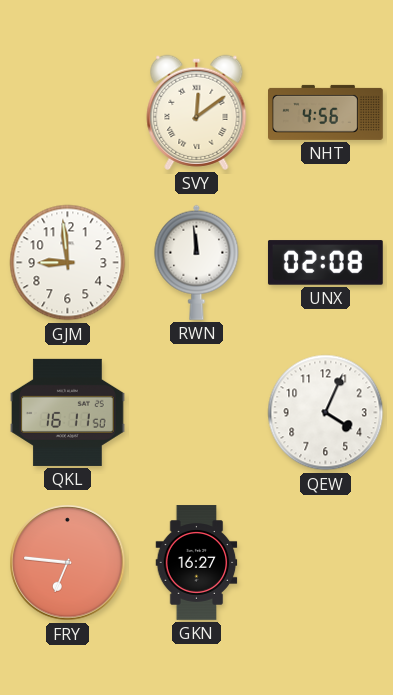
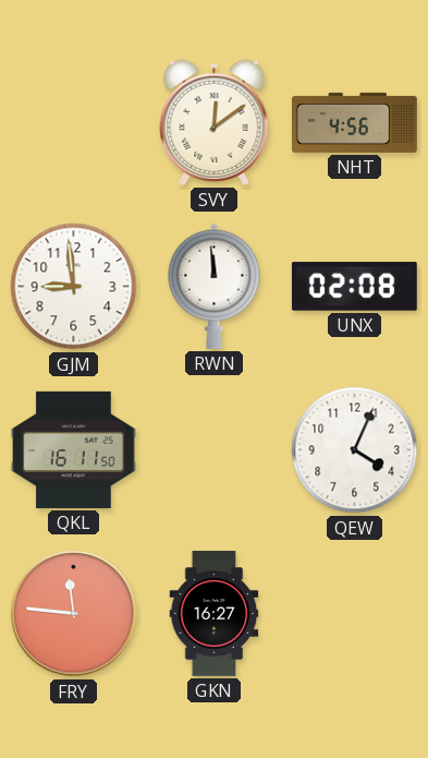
FRY: 6:46 -> 11:46 (74, 614)
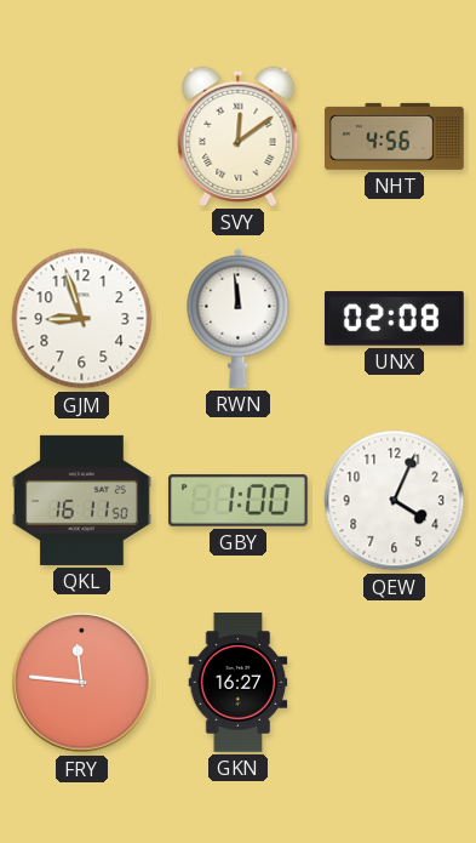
GJM: 8:59 -> 8:57 (82, 319)
GBY: none -> 1:00 (237, 501)
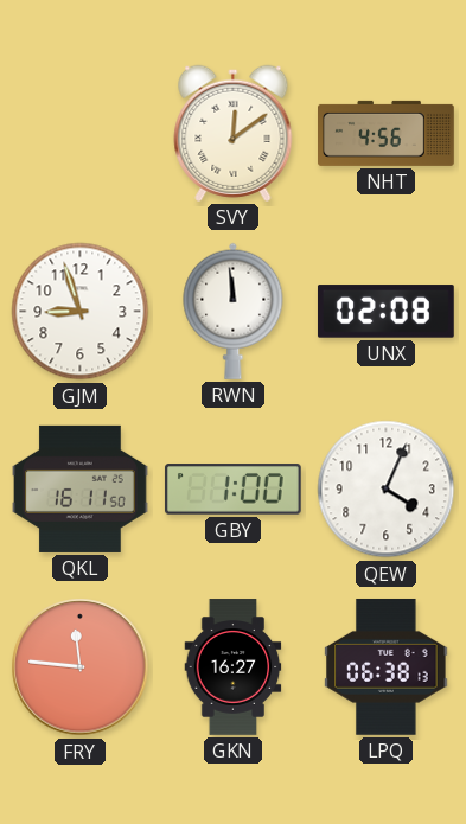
LPQ: none -> 06:38 (387, 666)
